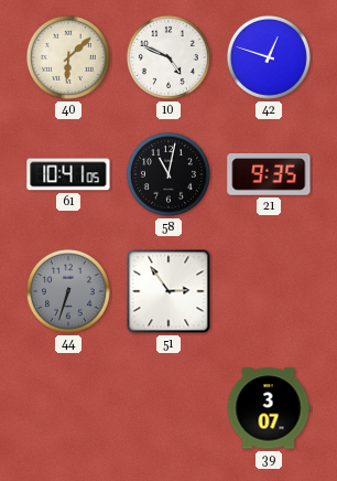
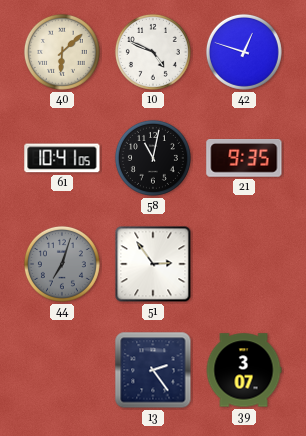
44: 6:33 -> 7:03 (62, 264)
13: none -> 2:24 (153, 370)
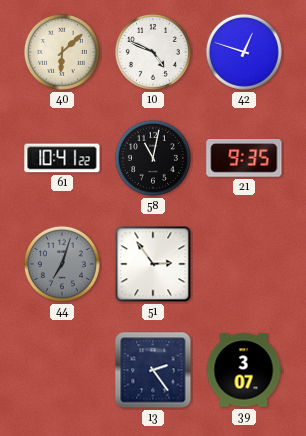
61: 10:41:05 -> 10:41:22 (62, 158)
